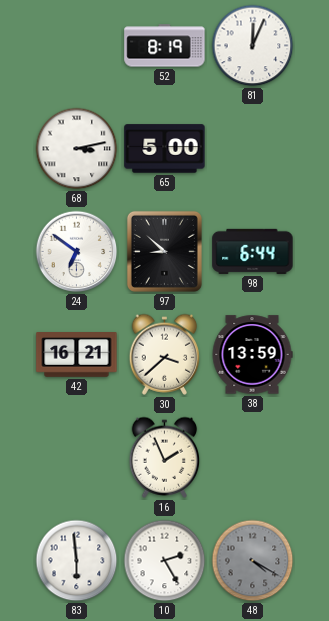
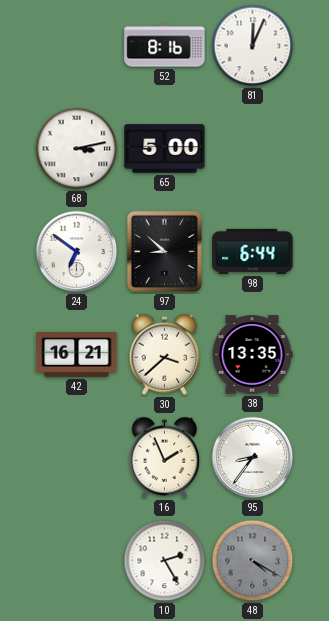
52: 8:19 -> 8:16 (165, 46)
38: 13:59 -> 13:35 (252, 355)
95: none -> 8:36 (253, 458)
83: 5:59 -> none (77, 561)
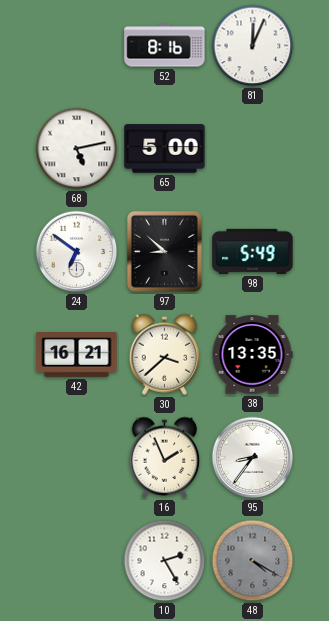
68: 3:13 -> 5:13 (77, 149)
98: 6:44 -> 5:49 (253, 251)
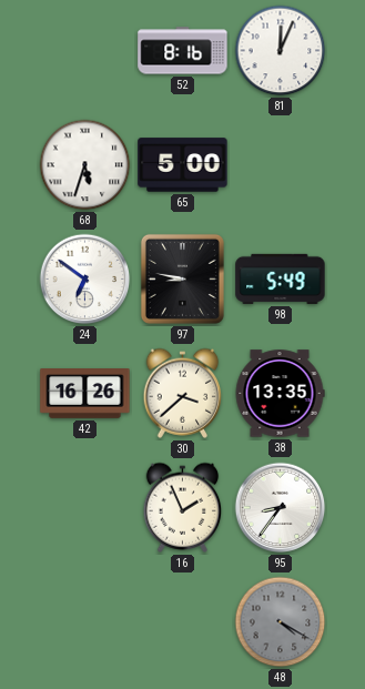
68: 5:13 -> 5:33 (85, 165)
97: 8:52 -> 8:47 (182, 278)
42: 16:21 -> 16:26 (85, 394)
10: 2:25 -> none (165, 561)
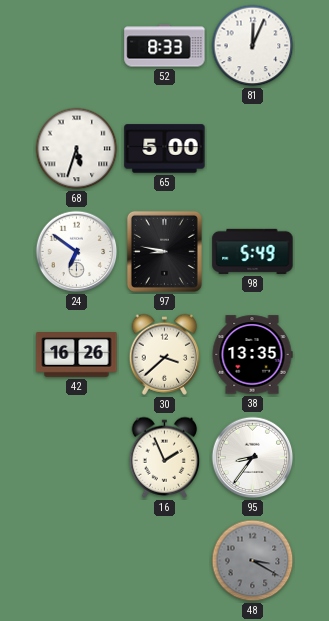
52: 8:16 -> 8:33 (165, 46)
48: 4:20 -> 3:20 (253, 561)
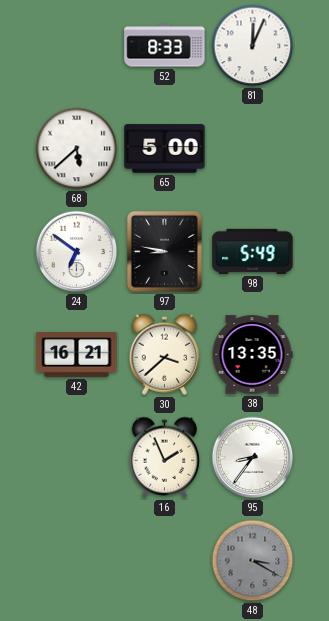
68: 5:33 -> 5:38 (77, 149)
42: 16:26 -> 16:21 (77, 355)
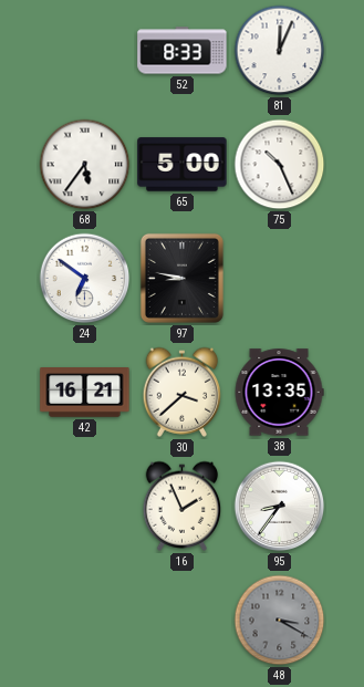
68: 5:38 -> 5:36 (85, 165)
75: none -> 10:26 (280, 165)
98: 5:49 -> none (253, 251)
